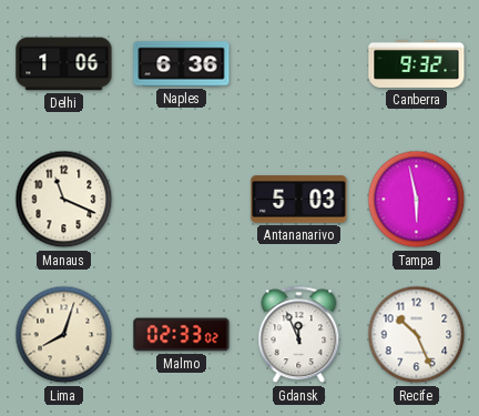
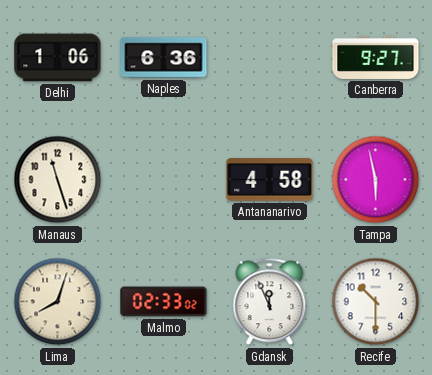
Canberra: 9:32 -> 9:27 (376, 57)
Manaus: 11:19 -> 11:27 (58, 180)
Antananarivo: 5:03 -> 4:58 (270, 180)
Recife: 10:26 -> 10:30 (376, 302)
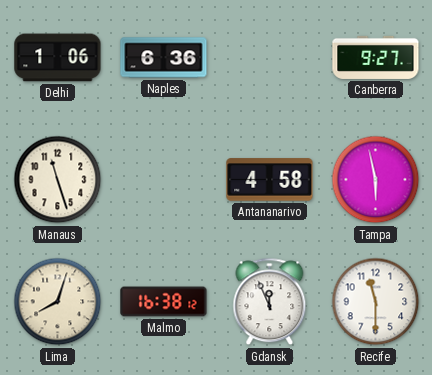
Malmo: 02:33 -> 16:38 (164, 302)
Recife: 10:30 -> 11:30 (376, 302)
